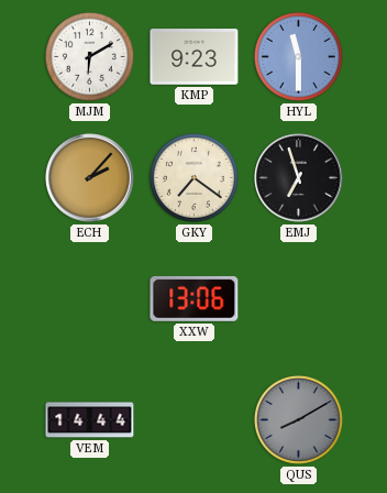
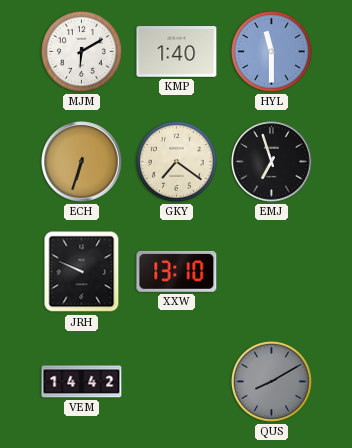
KMP: 9:23 -> 1:40 (177, 52)
ECH: 2:07 -> 6:33 (82, 162)
JRH: none -> 9:49 (82, 272)
XXW: 13:06 -> 13:10 (177, 271)
VEM: 14:44 -> 14:42 (82, 382)
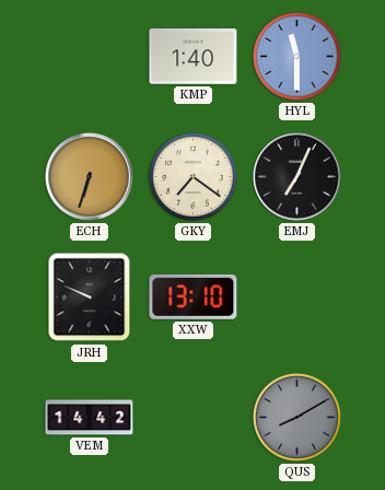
MJM: 6:10 -> none (81, 51)
EMJ: 6:57 -> 7:04 (297, 177)
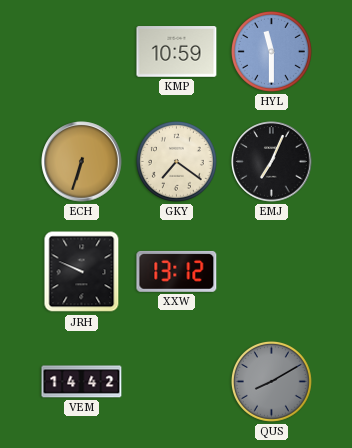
KMP: 1:40 -> 10:59 (177, 52)
XXW: 13:10 -> 13:12 (177, 271)
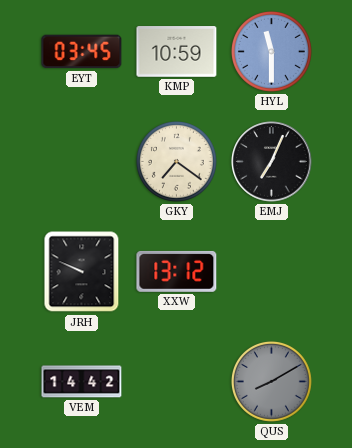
EYT: none -> 03:45 (82, 52)
ECH: 6:33 -> none (82, 162)
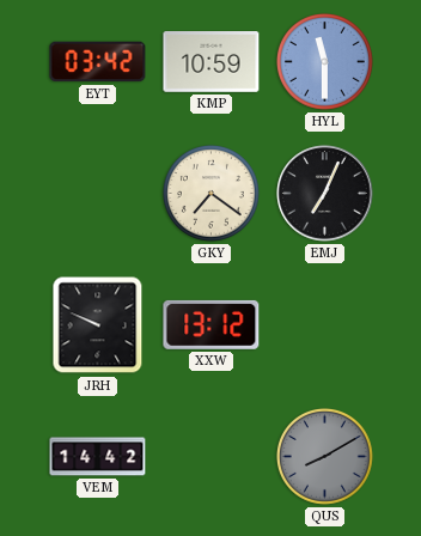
EYT: 03:45 -> 03:42 (98, 62)
